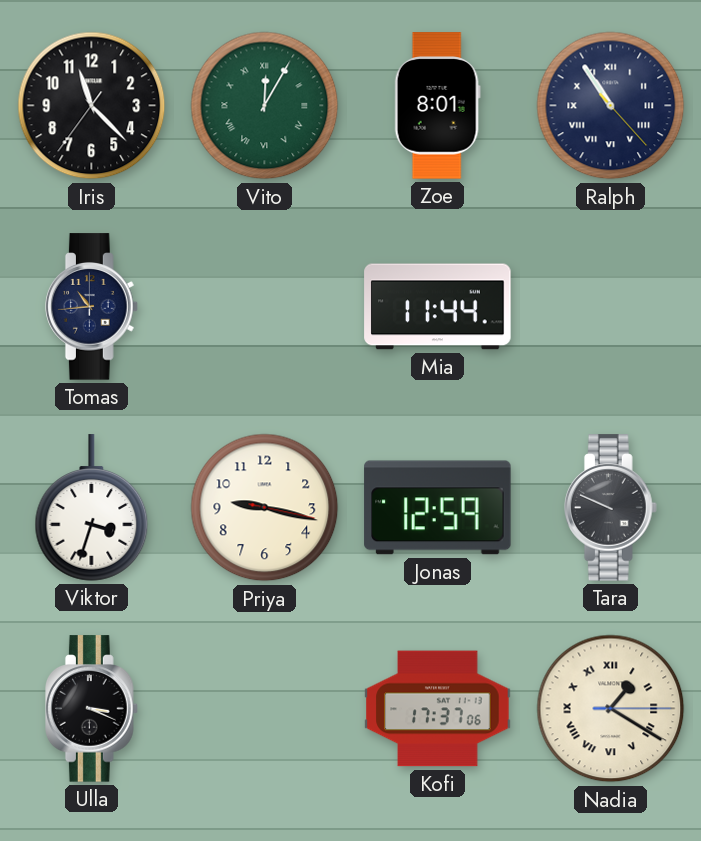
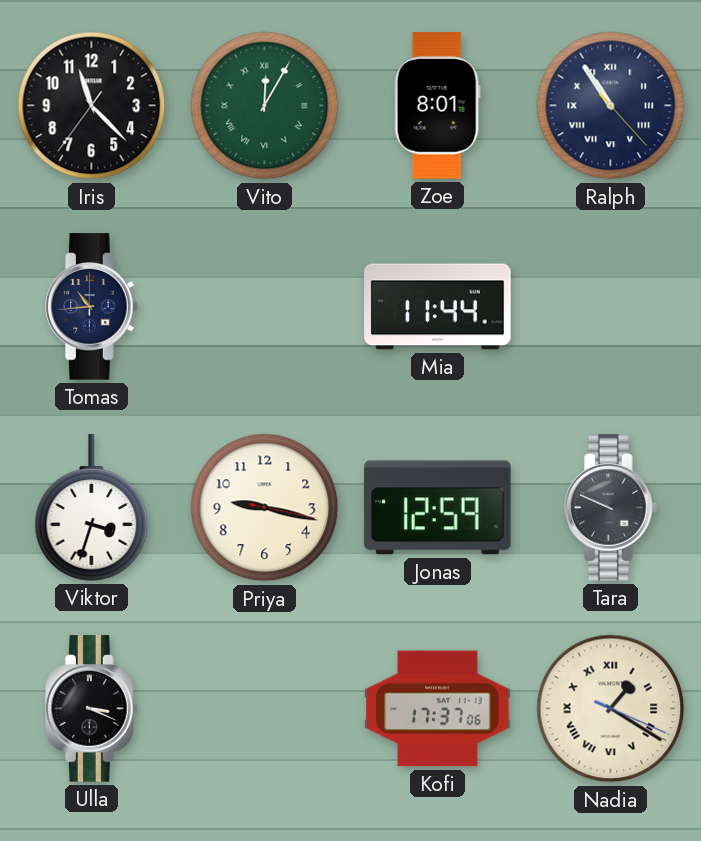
Nadia: 1:20:15 -> 1:20:19 (611, 709)
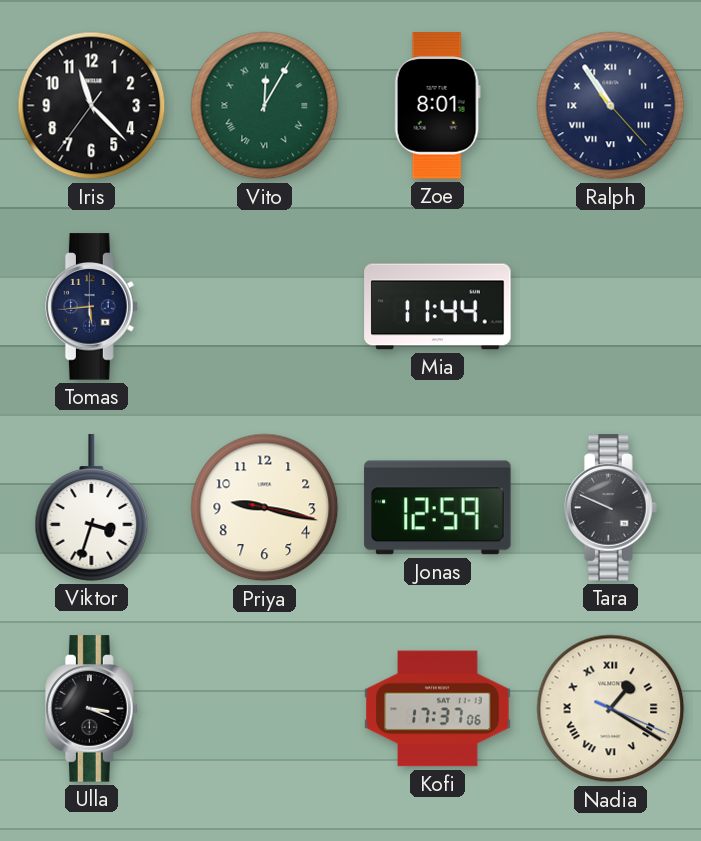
Tomas: 10:44 -> 5:44 (92, 307)
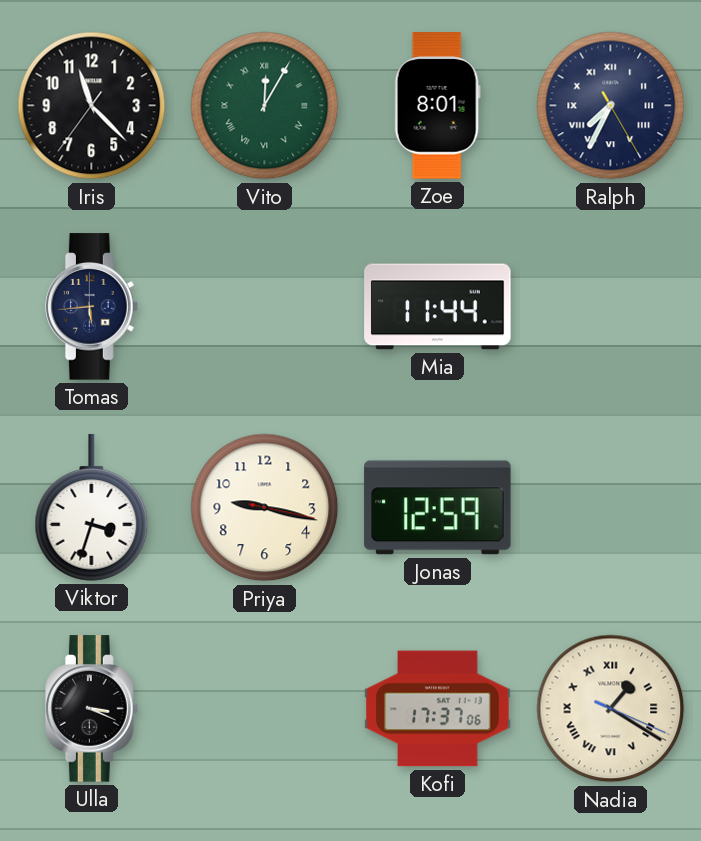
Ralph: 10:54 -> 7:34 (611, 106)
Tara: 9:49 -> none (611, 508)
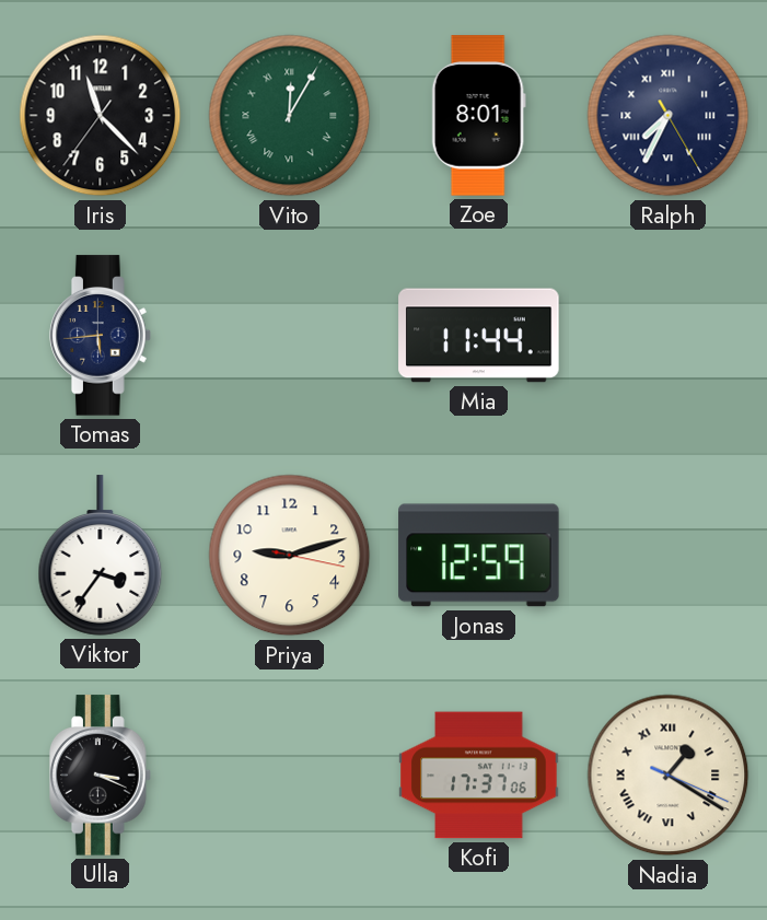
Viktor: 3:33 -> 3:36 (101, 556)
Priya: 9:17 -> 9:12 (290, 556)
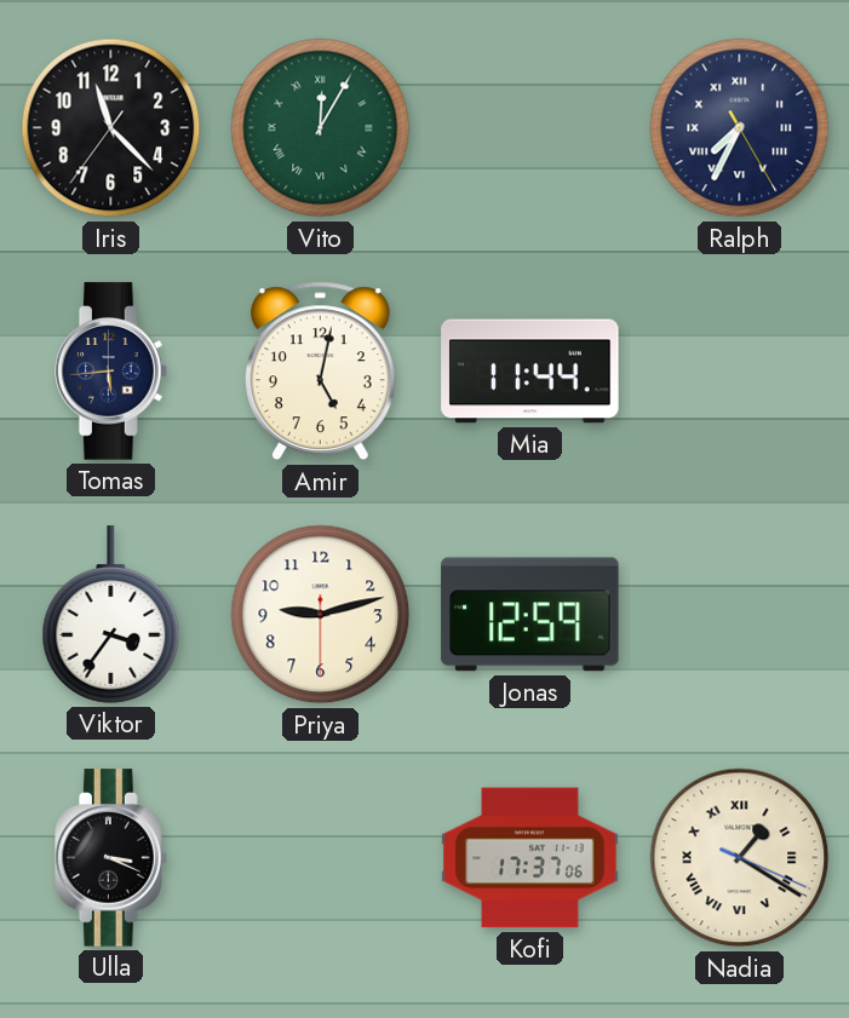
Zoe: 8:01 -> none (478, 116)
Amir: none -> 5:02 (320, 372)
Priya: 9:12:17 -> 9:12:30 (321, 615)
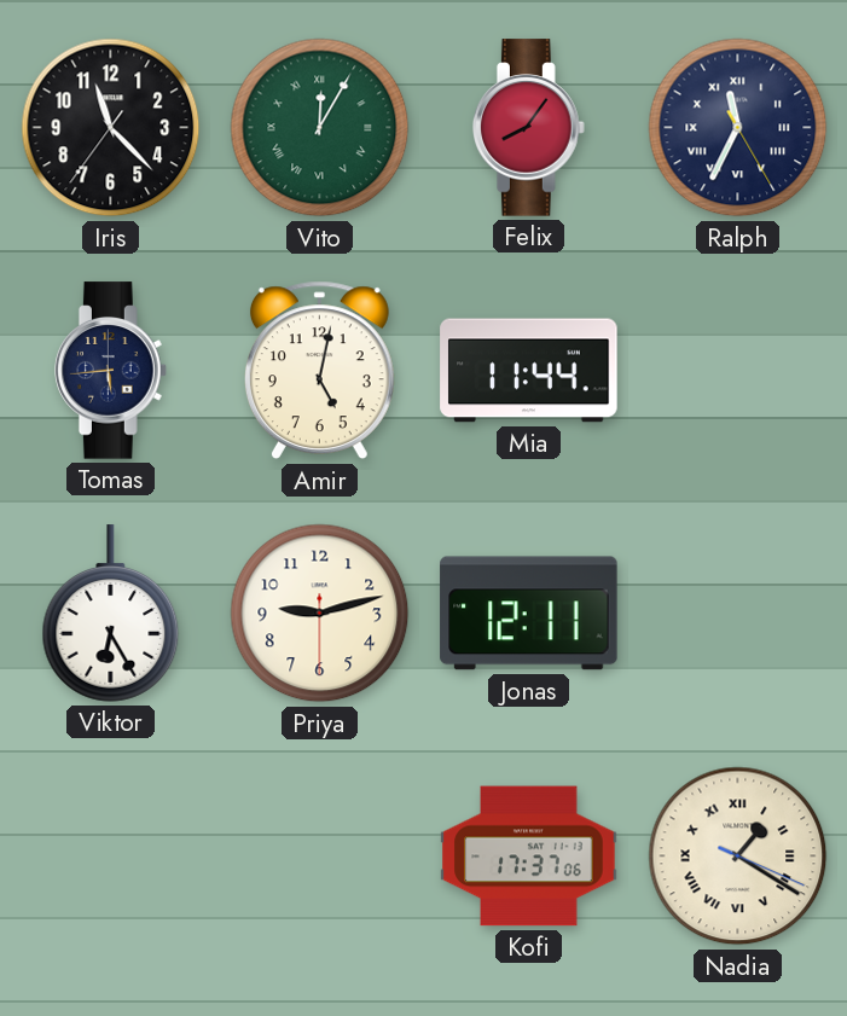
Felix: none -> 8:06 (529, 128)
Ralph: 7:34 -> 11:34 (738, 128)
Viktor: 3:36 -> 6:25 (111, 614)
Jonas: 12:59 -> 12:11 (529, 614)
Ulla: 3:19 -> none (111, 858)
